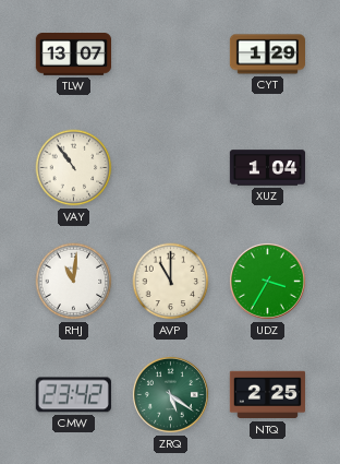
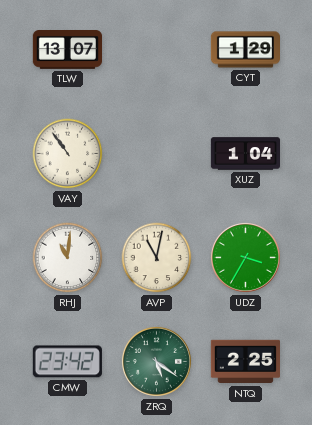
AVP: 11:00 -> 11:02 (157, 258)
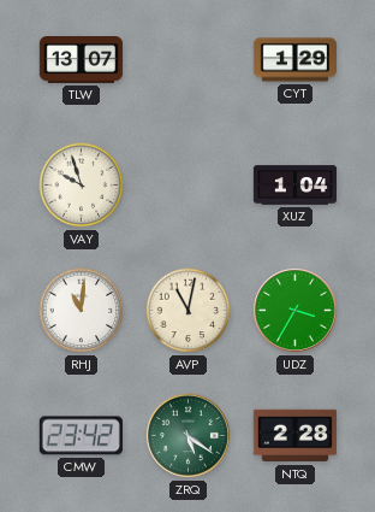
VAY: 10:54 -> 9:57 (82, 186)
NTQ: 2:25 -> 2:28 (294, 436)
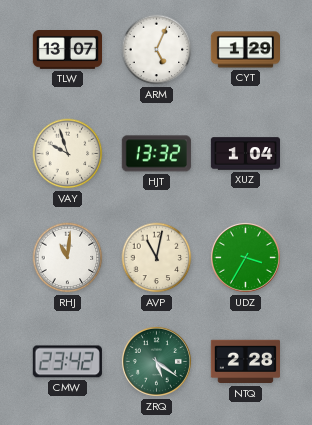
ARM: none -> 5:04 (157, 50)
HJT: none -> 13:32 (156, 154)
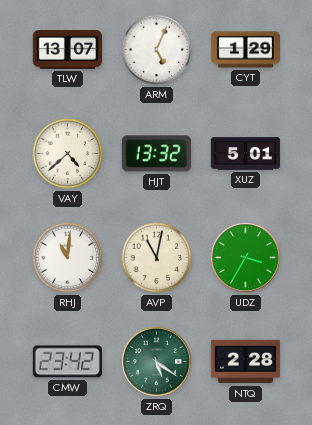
VAY: 9:57 -> 4:38 (68, 154)
XUZ: 1:04 -> 5:01 (245, 154)
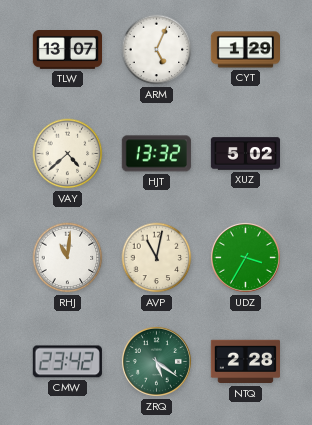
XUZ: 5:01 -> 5:02 (245, 154)
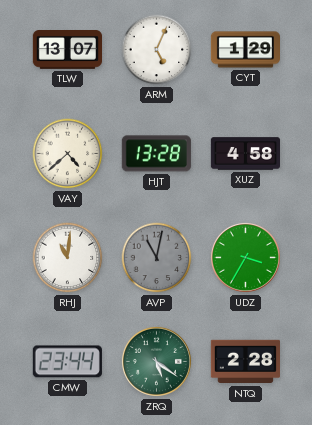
HJT: 13:32 -> 13:28 (156, 154)
XUZ: 5:02 -> 4:58 (245, 154)
AVP dial: cream -> grey (157, 258)
CMW: 23:42 -> 23:44 (67, 362)
